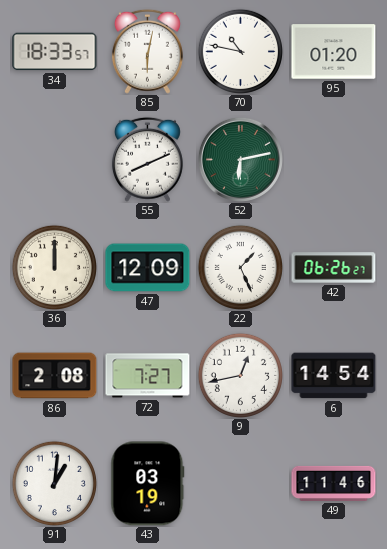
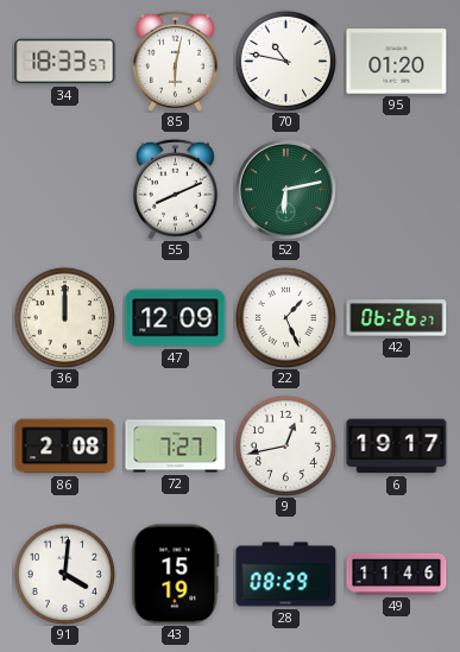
6: 14:54 -> 19:17 (397, 447)
91: 1:01 -> 4:01 (64, 574)
43: 03:19 -> 15:19 (176, 575)
28: none -> 08:29 (286, 575)
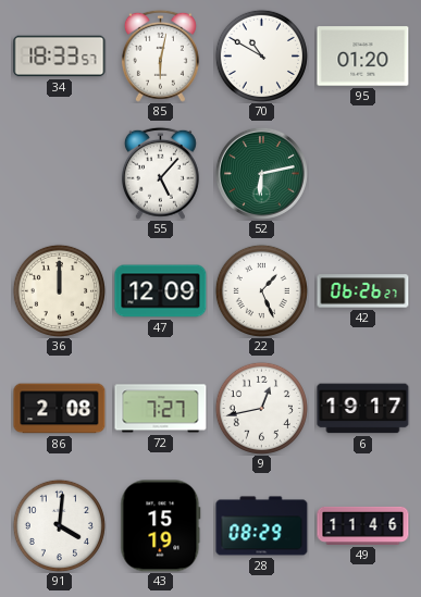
70: 10:47 -> 10:50 (261, 55)
55: 8:11 -> 5:07 (160, 173)
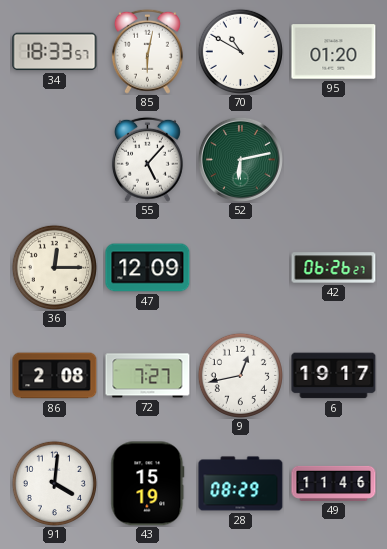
36: 12:00 -> 12:15 (54, 267)
22: 1:26 -> none (261, 290)
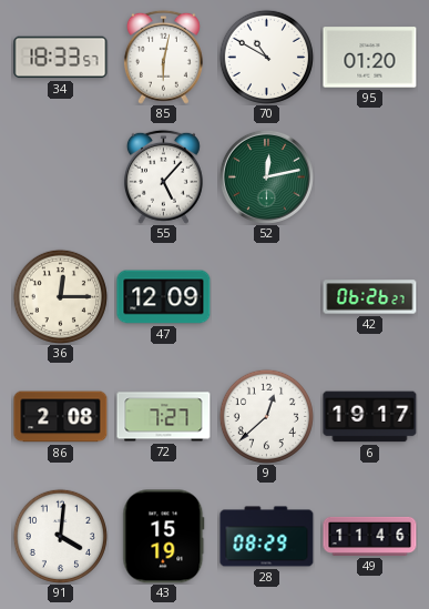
52: 6:13 -> 12:13 (266, 176)
9: 12:43 -> 12:38 (266, 416)
